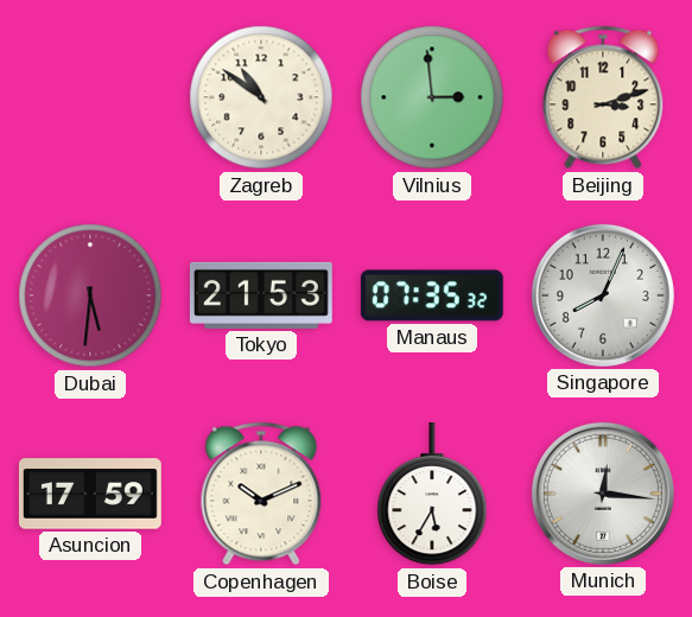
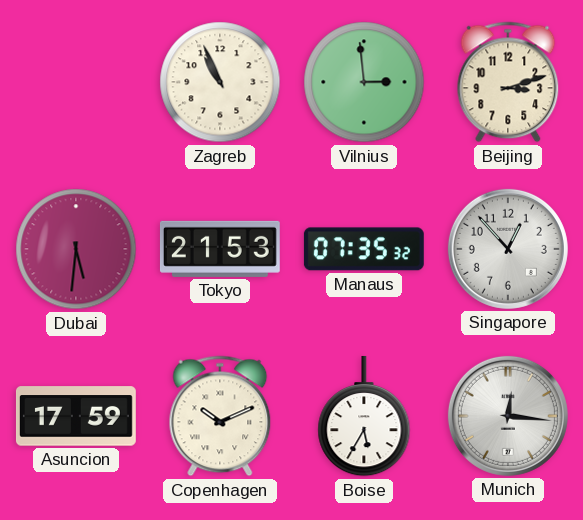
Zagreb: 10:51 -> 10:56 (220, 82)
Singapore: 8:04 -> 12:53 (508, 249)
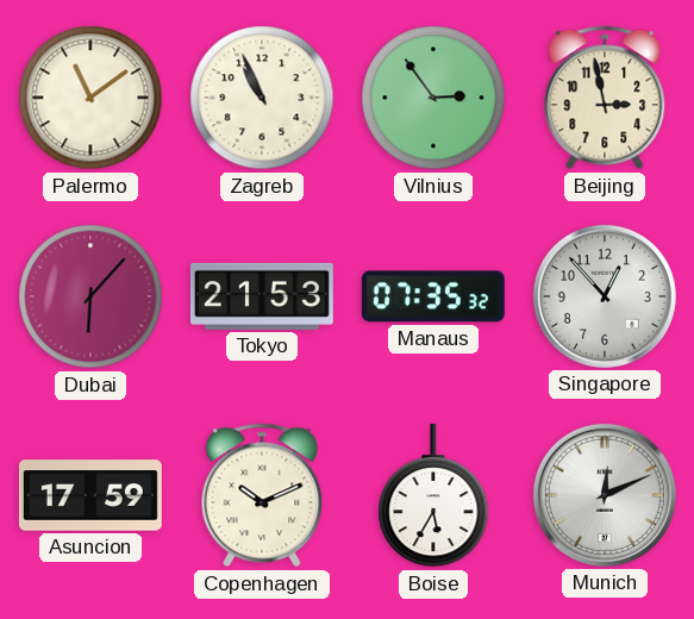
Palermo: none -> 11:09 (90, 98)
Vilnius: 2:59 -> 2:54 (433, 98)
Beijing: 3:12 -> 2:58 (605, 98)
Dubai: 5:31 -> 6:07 (90, 296)
Munich: 12:16 -> 12:11 (605, 495)
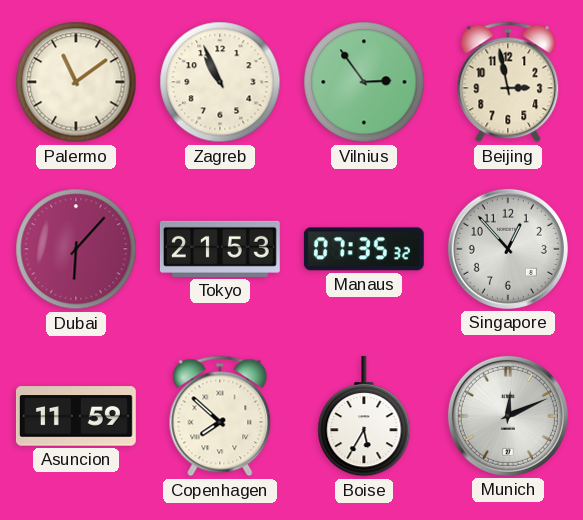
Asuncion: 17:59 -> 11:59 (76, 416)
Copenhagen: 10:11 -> 7:52 (220, 416)
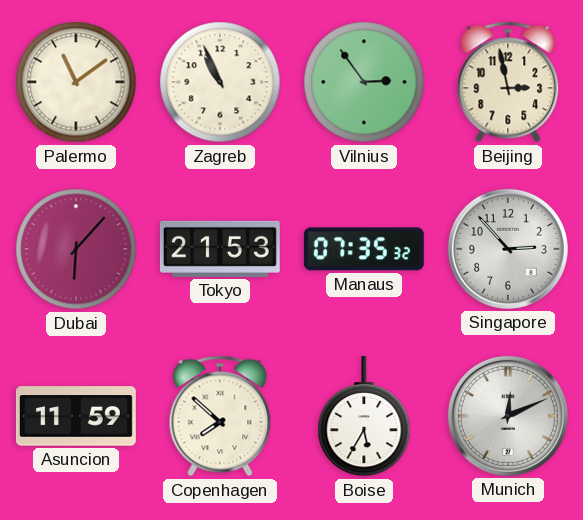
Singapore: 12:53 -> 2:53 (508, 249)
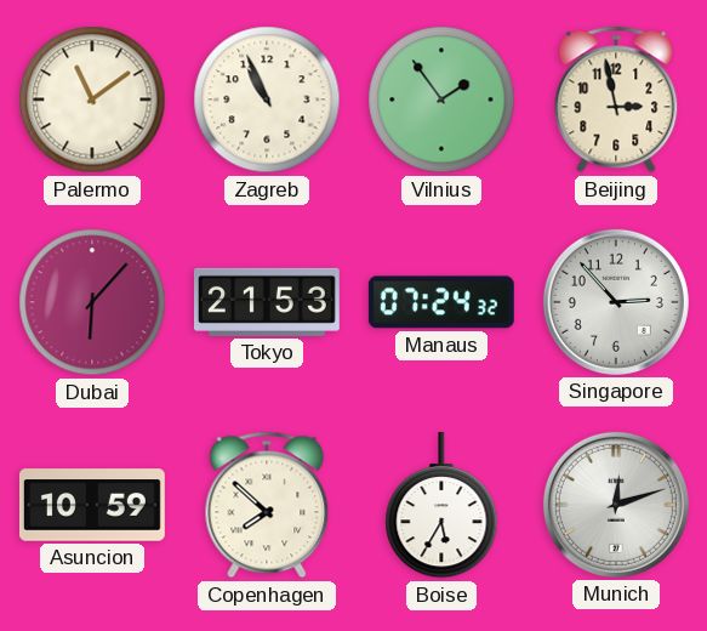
Vilnius: 2:54 -> 1:54 (441, 100)
Manaus: 07:35 -> 07:24 (441, 302)
Asuncion: 11:59 -> 10:59 (92, 505)
Munich: 12:11 -> 12:12 (616, 505)
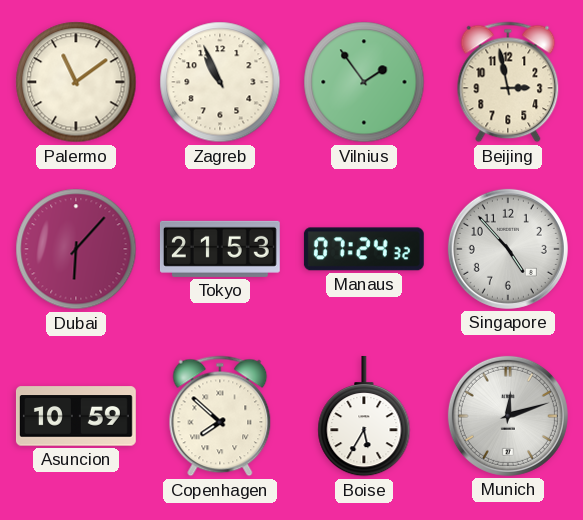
Singapore: 2:53 -> 4:53 (508, 249)
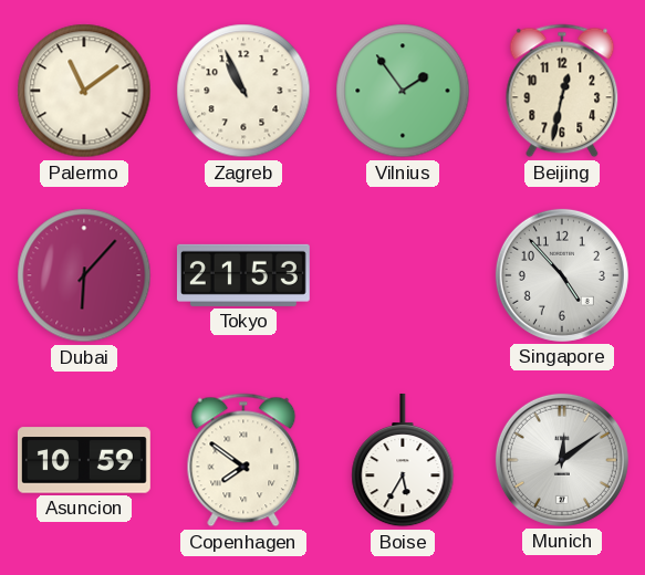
Beijing: 2:58 -> 12:32 (562, 91)
Manaus: 07:24 -> none (364, 249)
Copenhagen: 7:52 -> 7:51 (243, 460)
Munich: 12:12 -> 12:09 (562, 460)
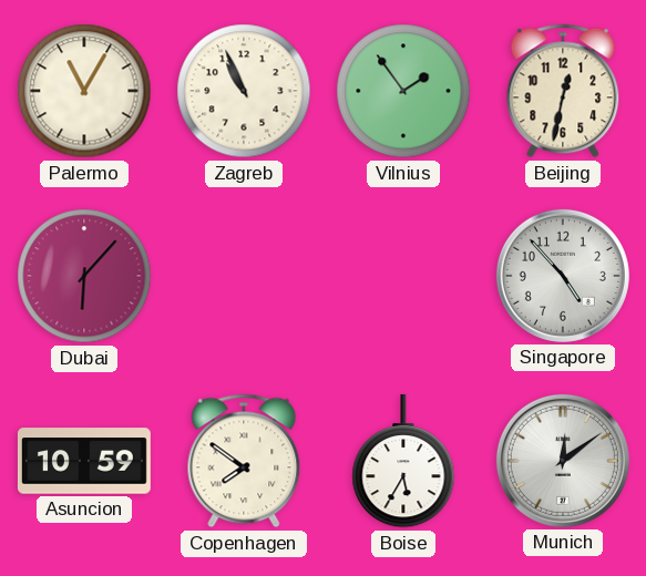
Palermo: 11:09 -> 11:05 (84, 91)
Tokyo: 21:53 -> none (243, 275)
